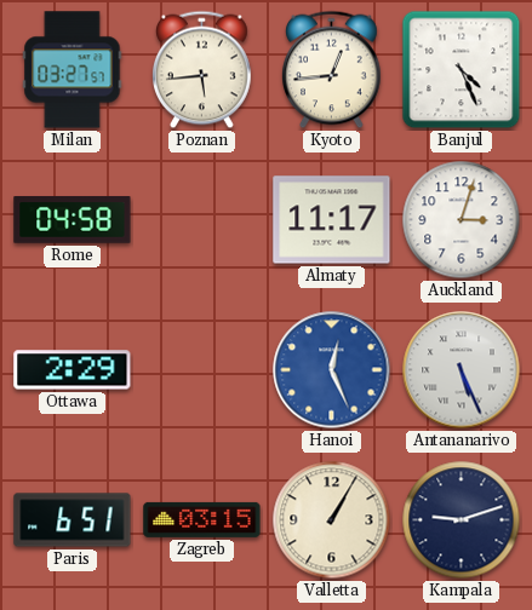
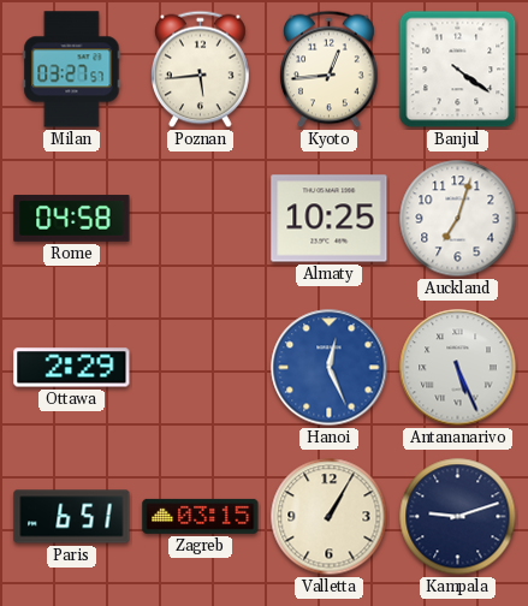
Banjul: 4:26 -> 4:21 (458, 70)
Almaty: 11:17 -> 10:25 (330, 219)
Auckland: 3:03 -> 7:03 (458, 219)
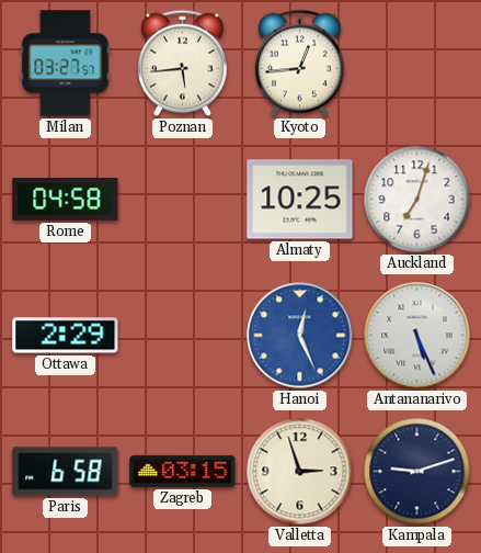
Banjul: 4:21 -> none (458, 70)
Paris: 6:51 -> 6:58 (66, 472)
Valletta: 1:05 -> 2:57 (300, 472)
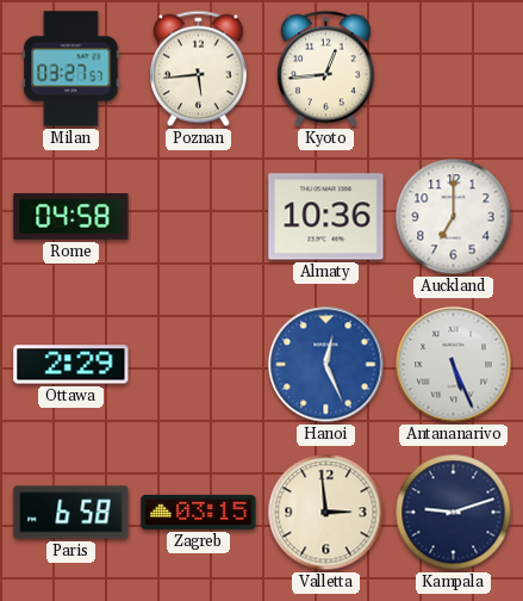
Almaty: 10:25 -> 10:36 (326, 217)
Auckland: 7:03 -> 7:00 (454, 217)
Valletta: 2:57 -> 2:59 (326, 513)
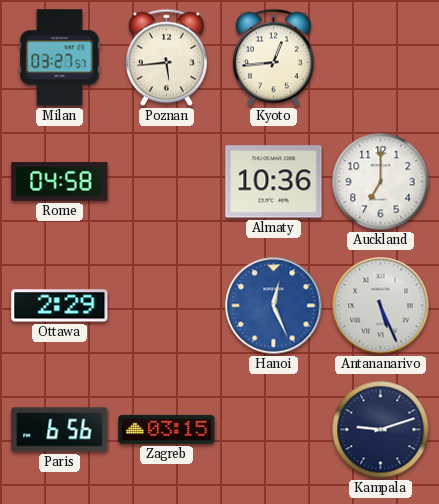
Paris: 6:58 -> 6:56 (60, 430)
Valletta: 2:59 -> none (326, 513)
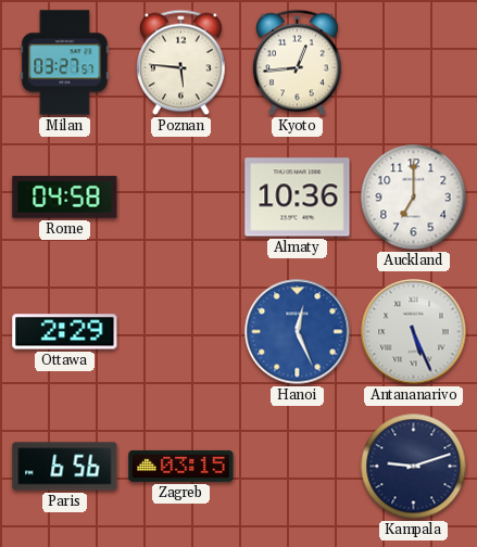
Poznan: 5:44 -> 5:46 (181, 63)
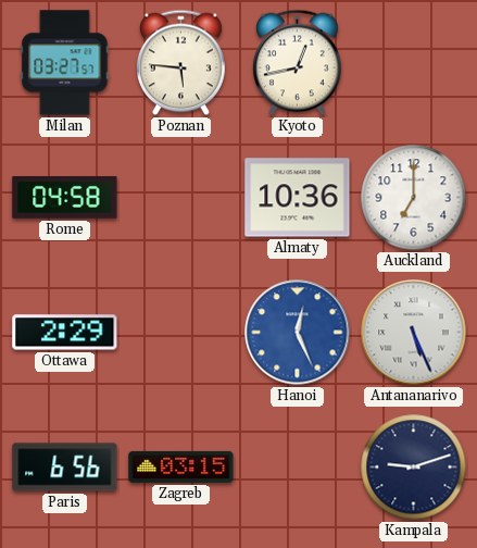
Kyoto: 12:44 -> 12:43 (298, 63)
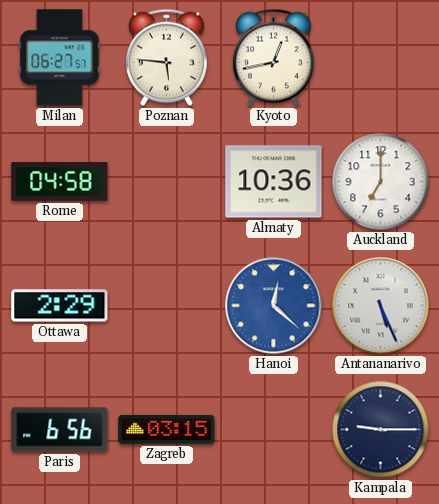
Milan: 03:27 -> 06:27 (60, 58)
Hanoi: 12:26 -> 12:22 (274, 306)
Kampala: 9:12 -> 9:15 (381, 430)
